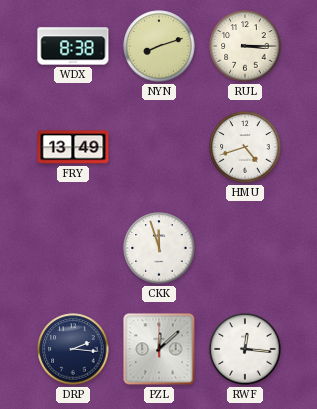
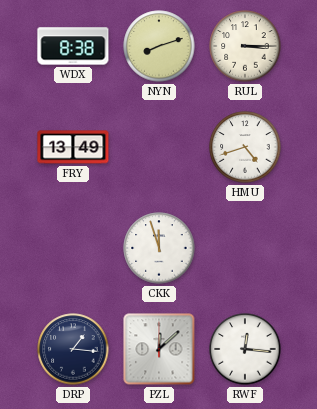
DRP: 2:16 -> 1:16 (73, 349)
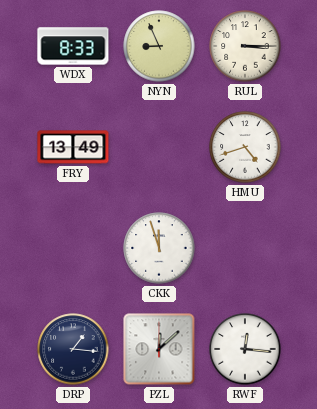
WDX: 8:38 -> 8:33 (73, 46)
NYN: 8:12 -> 8:56 (159, 46)
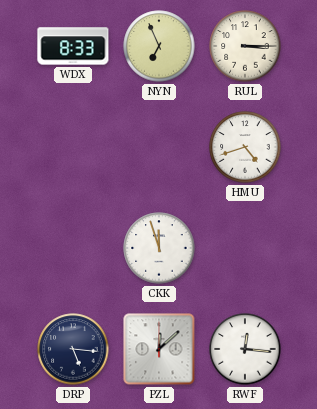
NYN: 8:56 -> 6:56 (159, 46)
FRY: 13:49 -> none (73, 147)
DRP: 1:16 -> 5:16 (73, 349)
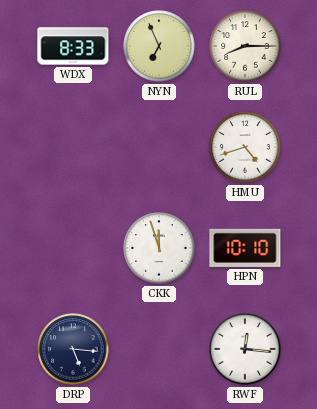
RUL: 3:15 -> 8:15 (245, 46)
HPN: none -> 10:10 (245, 248)
PZL: 12:08 -> none (159, 349)
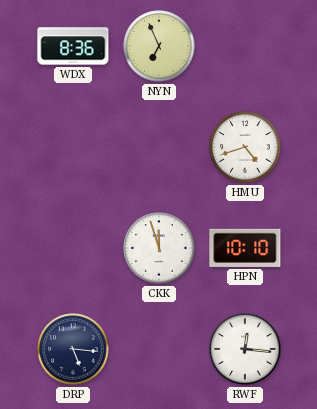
WDX: 8:33 -> 8:36 (73, 46)
RUL: 8:15 -> none (245, 46)
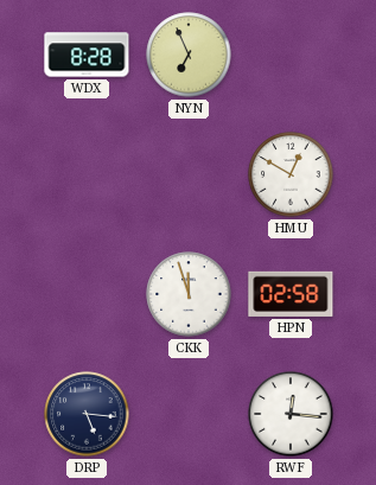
WDX: 8:36 -> 8:28 (87, 55)
HMU: 4:42 -> 12:50 (291, 174)
HPN: 10:10 -> 02:58 (291, 294)
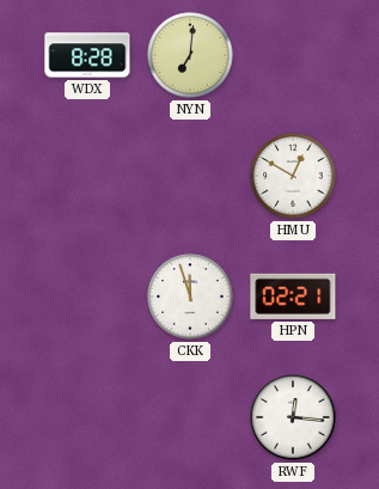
NYN: 6:56 -> 7:01 (190, 55)
HPN: 02:58 -> 02:21 (293, 297)
DRP: 5:16 -> none (87, 414)
